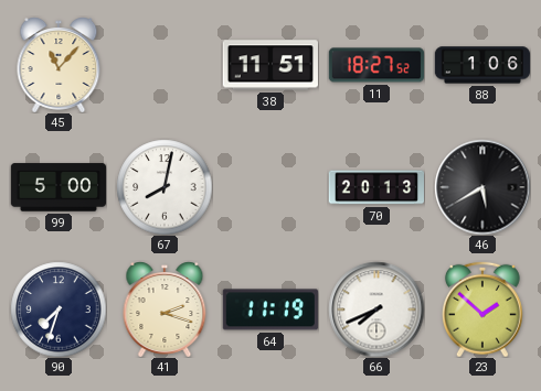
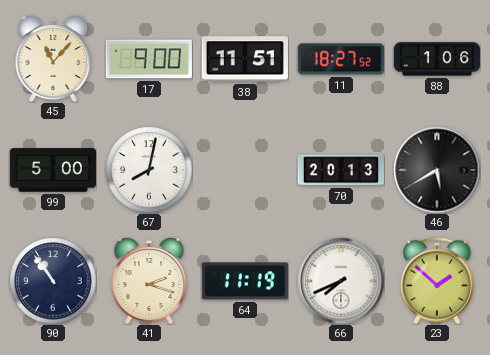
17: none -> 9:00 (149, 59)
90: 7:33 -> 10:54 (53, 281)
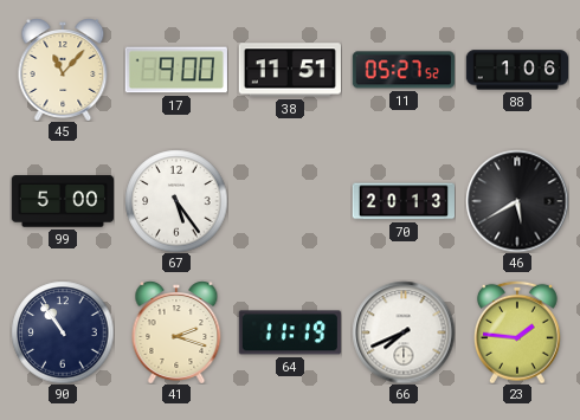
11: 18:27 -> 05:27 (404, 70)
67: 8:02 -> 5:24 (176, 201)
23: 1:52 -> 1:46 (517, 332)
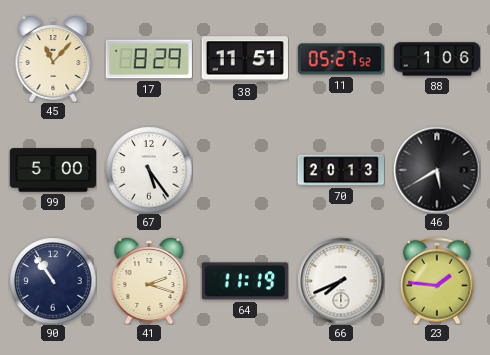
17: 9:00 -> 8:29 (149, 59)
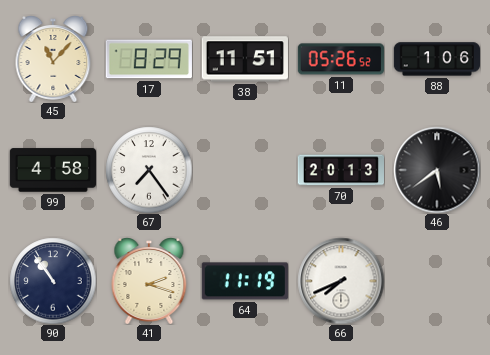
11: 05:27 -> 05:26 (341, 59)
99: 5:00 -> 4:58 (52, 170)
67: 5:24 -> 7:24 (149, 170)
46: 5:40 -> 5:39 (437, 170)
23: 1:46 -> none (437, 281)
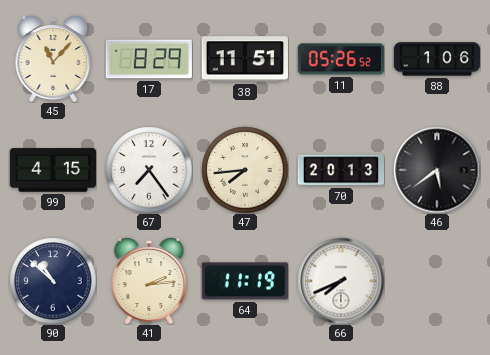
99: 4:58 -> 4:15 (52, 170)
47: none -> 7:44 (245, 170)
90: 10:54 -> 10:52 (53, 281)
41: 2:18 -> 2:14 (149, 281)
